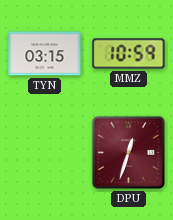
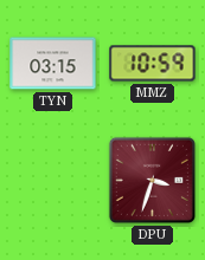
DPU: 12:33 -> 3:33 (152, 180)
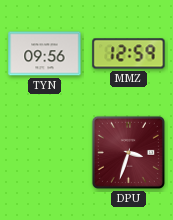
TYN: 03:15 -> 09:56 (45, 54)
MMZ: 10:59 -> 12:59 (129, 54)
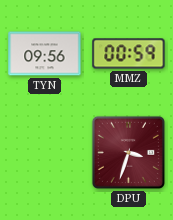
MMZ: 12:59 -> 00:59 (129, 54)
